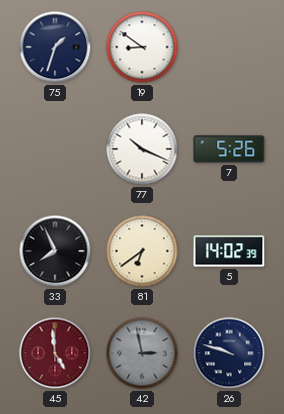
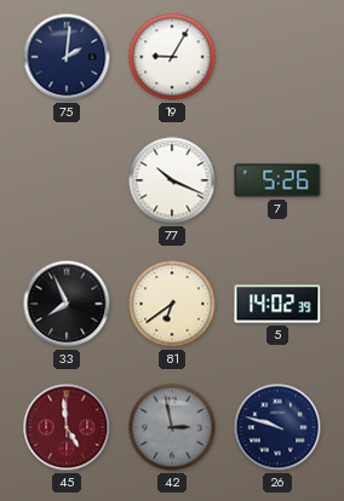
75: 1:33 -> 2:01 (67, 57)
19: 8:51 -> 9:05 (172, 57)
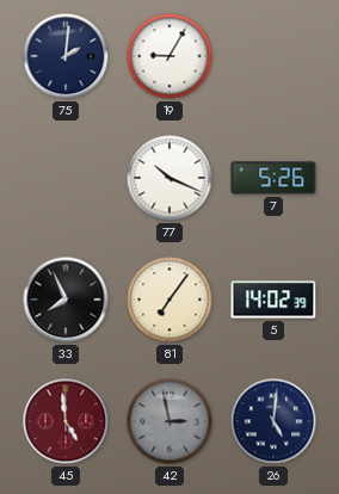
81: 6:39 -> 7:06 (169, 300)
26: 9:48 -> 5:01 (273, 421)
